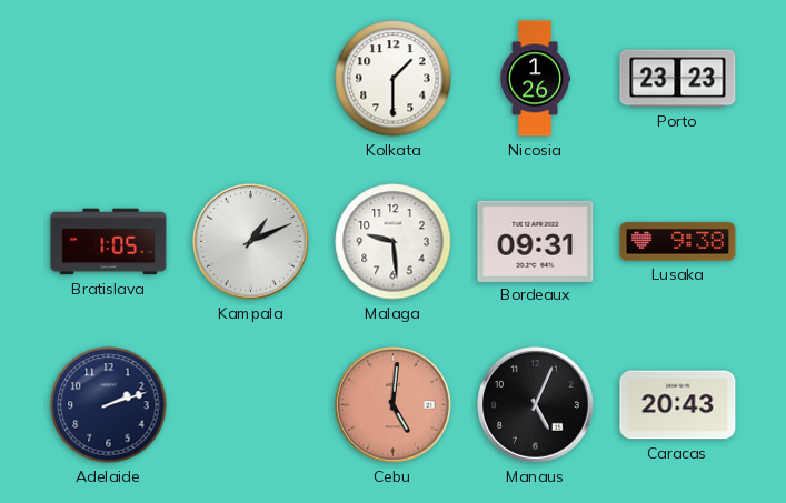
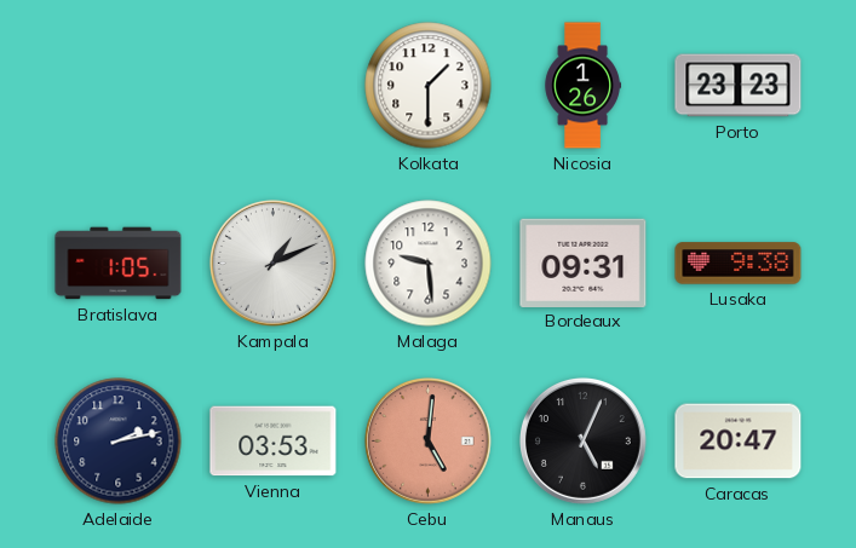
Adelaide: 2:12 -> 2:13 (119, 442)
Vienna: none -> 03:53 (274, 442)
Caracas: 20:43 -> 20:47 (739, 442)
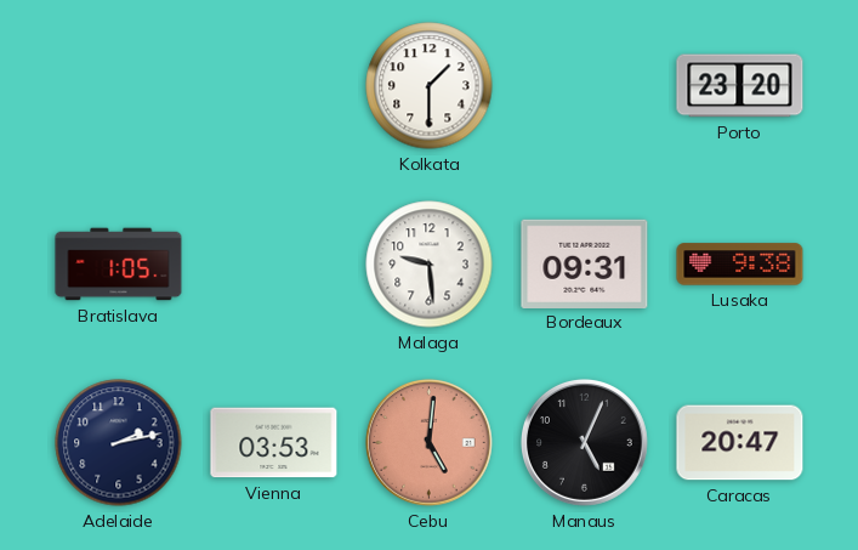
Nicosia: 1:26 -> none (582, 86)
Porto: 23:23 -> 23:20 (740, 86)
Kampala: 1:11 -> none (274, 264)
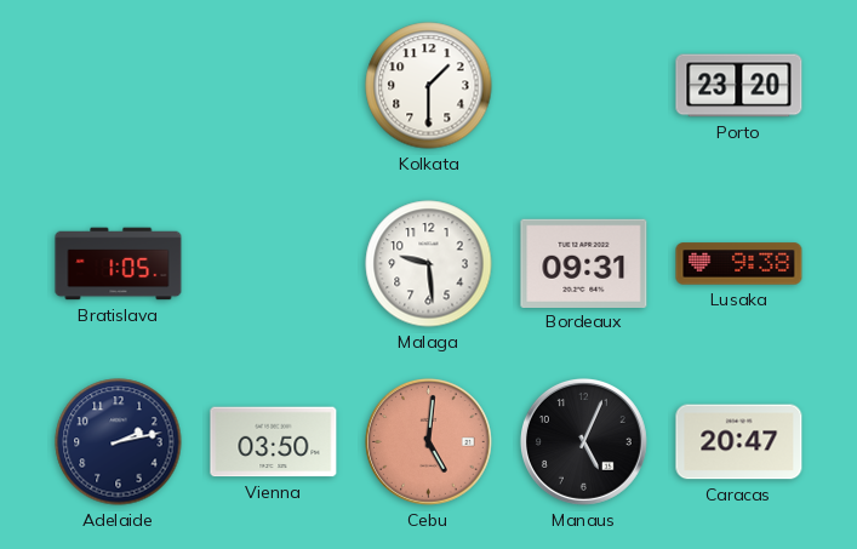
Vienna: 03:53 -> 03:50 (274, 442)
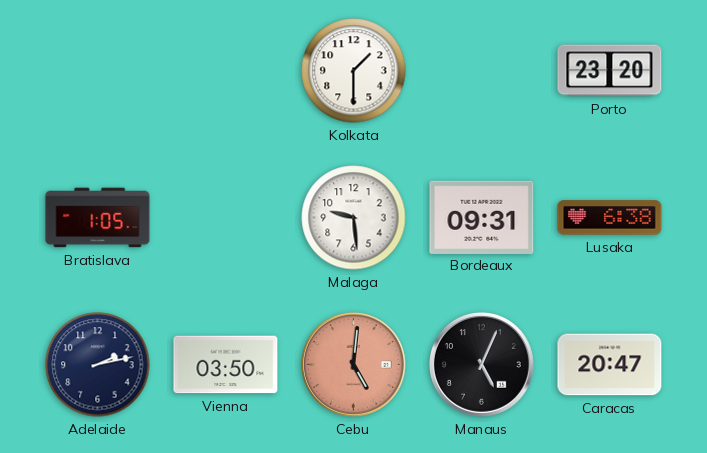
Lusaka: 9:38 -> 6:38 (610, 218)
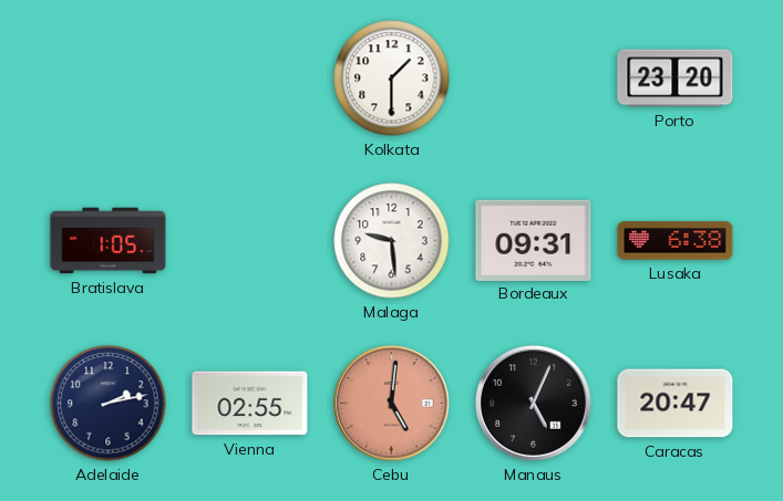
Vienna: 03:50 -> 02:55 (250, 404)
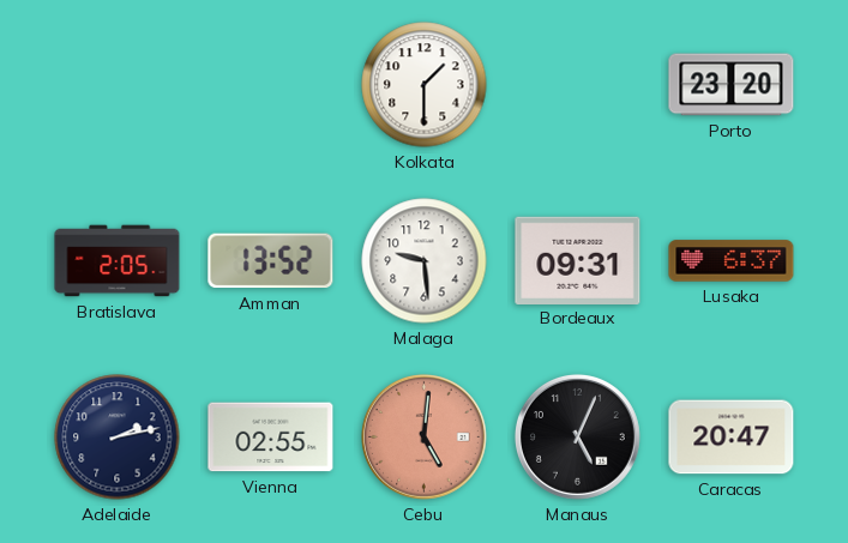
Bratislava: 1:05 -> 2:05 (118, 261)
Amman: none -> 13:52 (271, 261)
Lusaka: 6:38 -> 6:37 (732, 261)
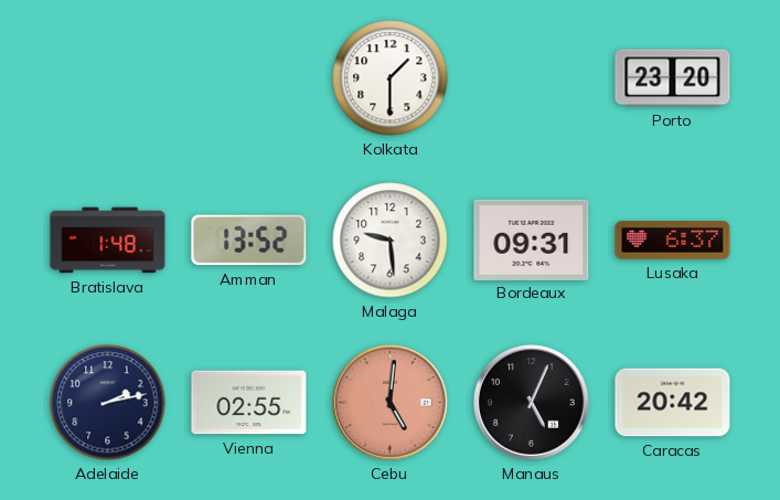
Bratislava: 2:05 -> 1:48 (108, 241)
Caracas: 20:47 -> 20:42 (673, 403)
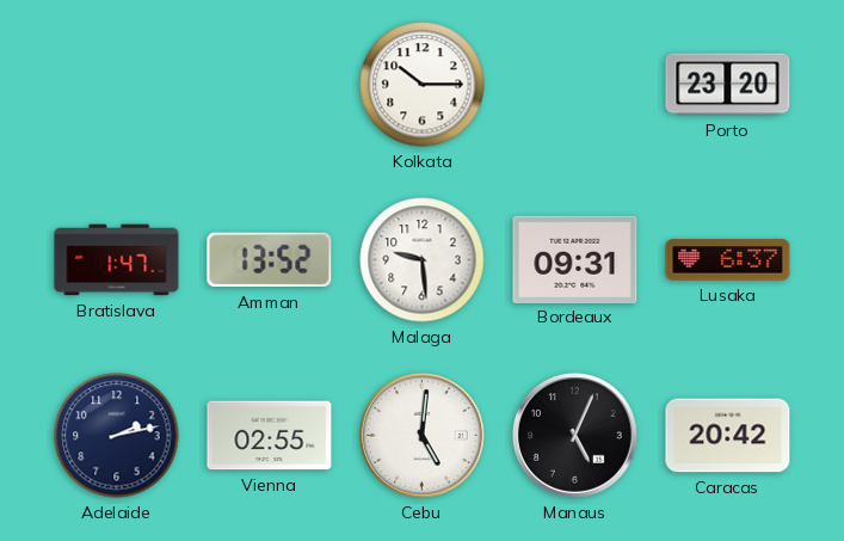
Kolkata: 1:30 -> 10:15 (423, 85)
Bratislava: 1:48 -> 1:47 (117, 260)
Cebu dial: salmon -> white (423, 436)
